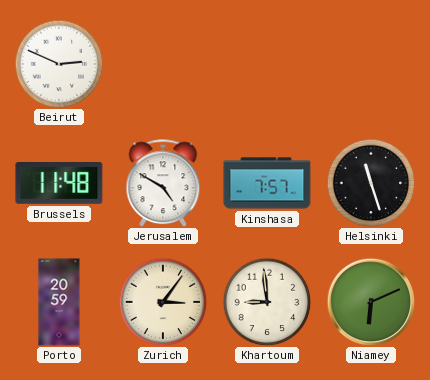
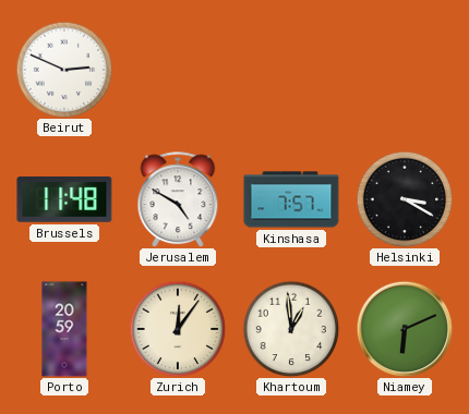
Helsinki: 11:27 -> 3:20 (405, 199)
Zurich: 3:06 -> 12:06 (178, 329)
Khartoum: 8:59 -> 12:59 (291, 329)
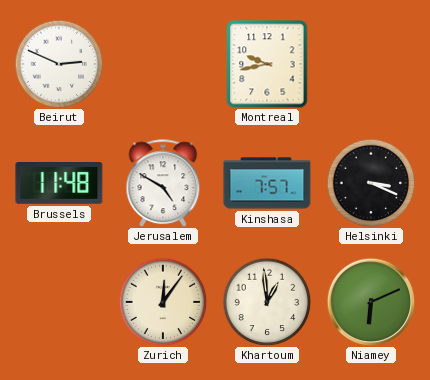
Montreal: none -> 9:43 (267, 64)
Helsinki: 3:20 -> 3:19 (371, 183)
Porto: 20:59 -> none (64, 329)
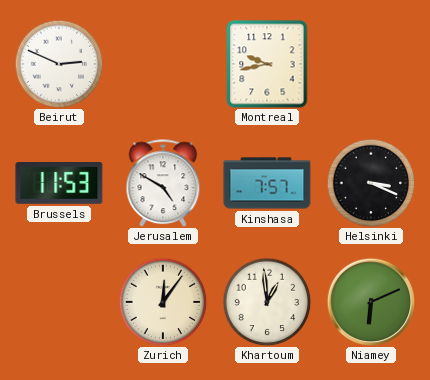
Brussels: 11:48 -> 11:53 (59, 183)
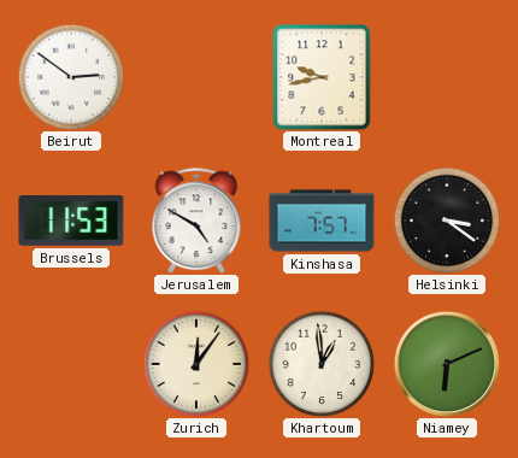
Beirut: 2:49 -> 2:51 (71, 77)
Helsinki: 3:19 -> 3:21 (447, 221)
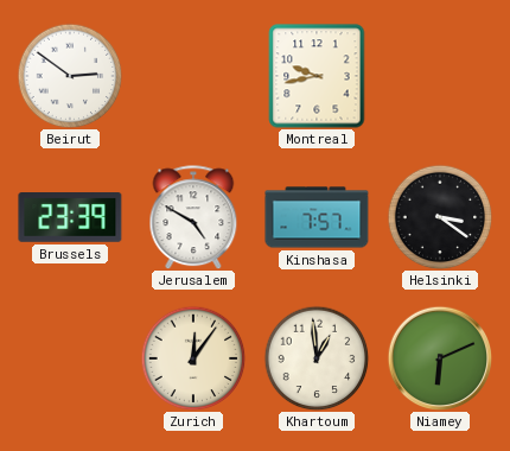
Brussels: 11:53 -> 23:39 (70, 217)
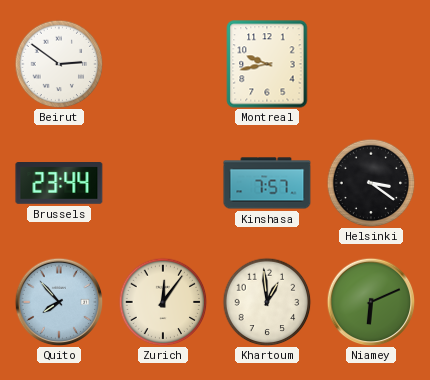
Brussels: 23:39 -> 23:44 (59, 183)
Jerusalem: 4:50 -> none (193, 217)
Quito: none -> 7:53 (59, 302)
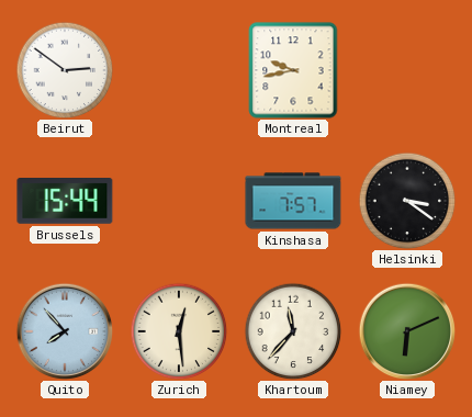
Brussels: 23:44 -> 15:44 (65, 201)
Zurich: 12:06 -> 12:29 (179, 331)
Khartoum: 12:59 -> 11:37 (293, 331)
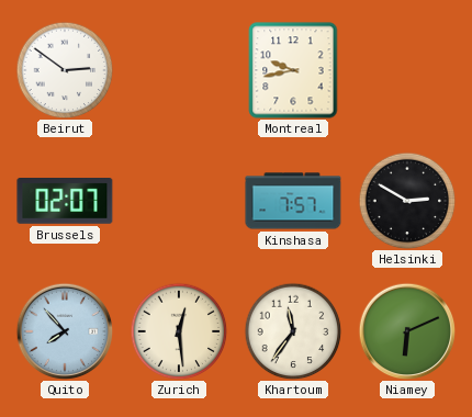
Brussels: 15:44 -> 02:07 (65, 201)
Helsinki: 3:21 -> 2:50 (407, 201)
Khartoum: 11:37 -> 11:36 (293, 331)
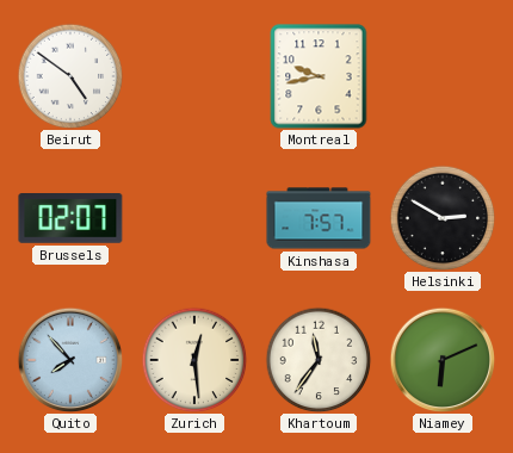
Beirut: 2:51 -> 4:51 (70, 76)
